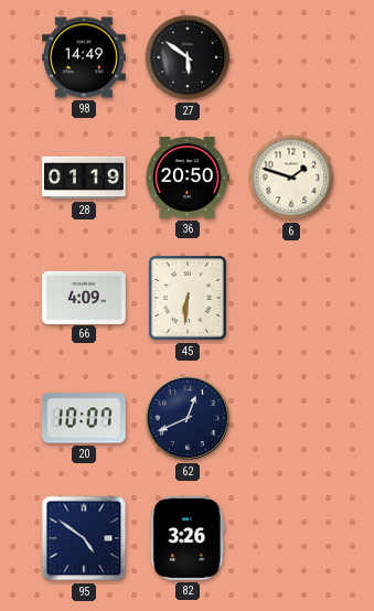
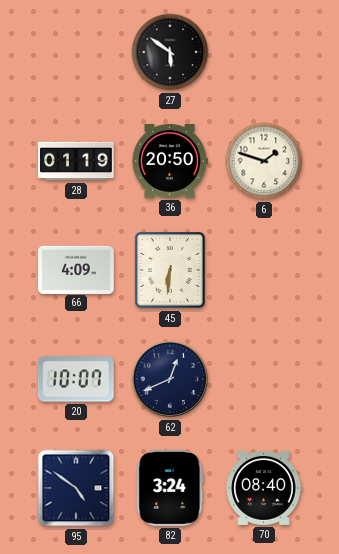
98: 14:49 -> none (85, 57)
82: 3:26 -> 3:24 (170, 488)
70: none -> 08:40 (264, 488)
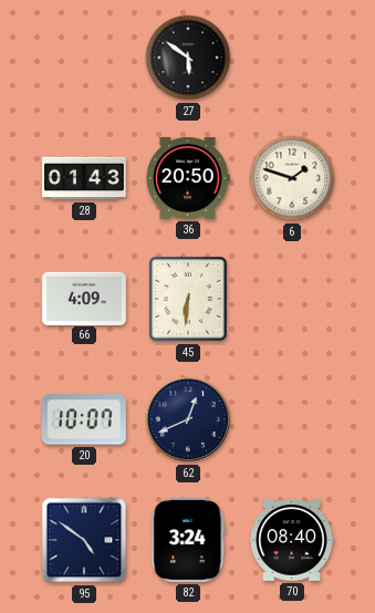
28: 01:19 -> 01:43 (85, 178)
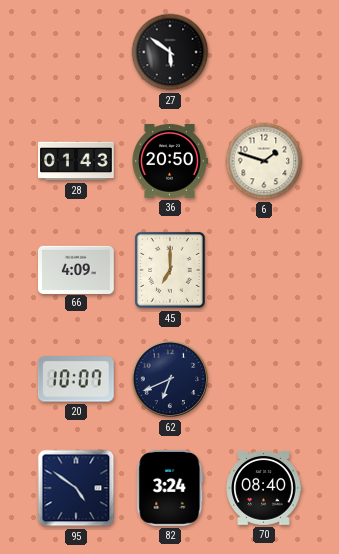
45: 6:31 -> 7:00 (171, 271)
62: 12:41 -> 6:41 (170, 379)
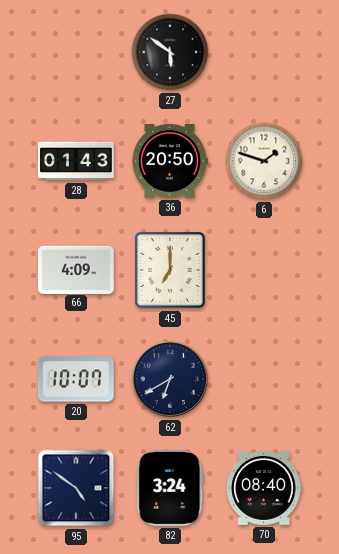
62: 6:41 -> 6:40 (170, 379)
